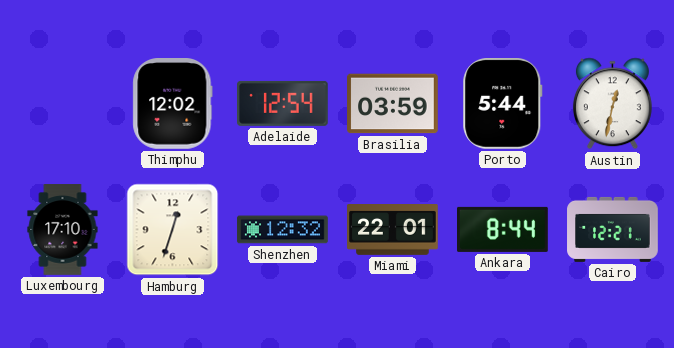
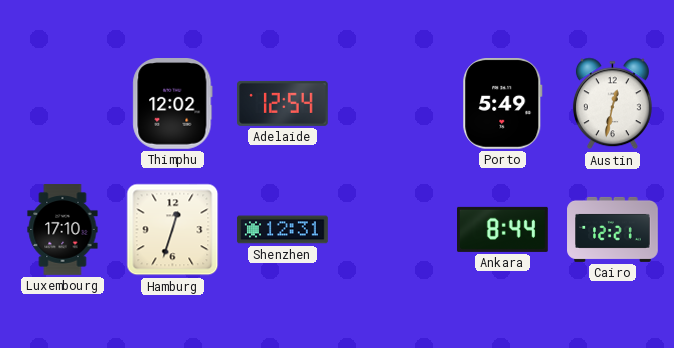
Brasilia: 03:59 -> none (393, 104)
Porto: 5:44 -> 5:49 (503, 104)
Shenzhen: 12:32 -> 12:31 (283, 230)
Miami: 22:01 -> none (393, 230)
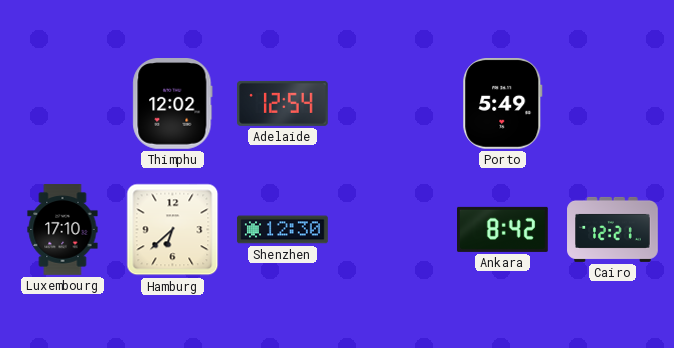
Austin: 12:32 -> none (612, 104)
Hamburg: 12:33 -> 6:38 (173, 230)
Shenzhen: 12:31 -> 12:30 (283, 230)
Ankara: 8:44 -> 8:42 (503, 229)
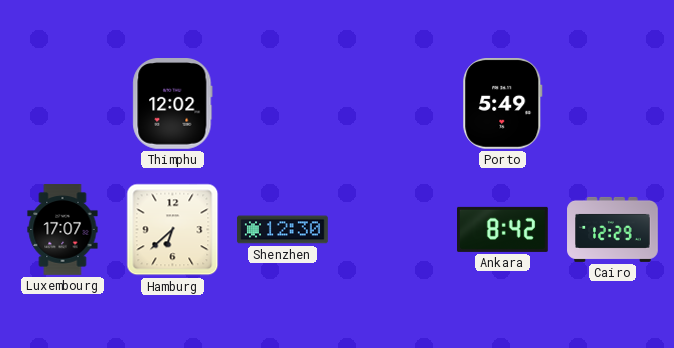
Adelaide: 12:54 -> none (283, 103)
Luxembourg: 17:10 -> 17:07 (63, 230)
Cairo: 12:21 -> 12:29 (613, 229)
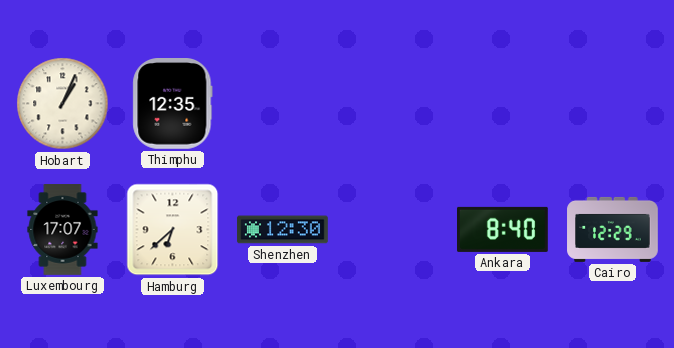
Hobart: none -> 1:04 (63, 104)
Thimphu: 12:02 -> 12:35 (173, 104)
Porto: 5:49 -> none (503, 104)
Ankara: 8:42 -> 8:40 (503, 229)
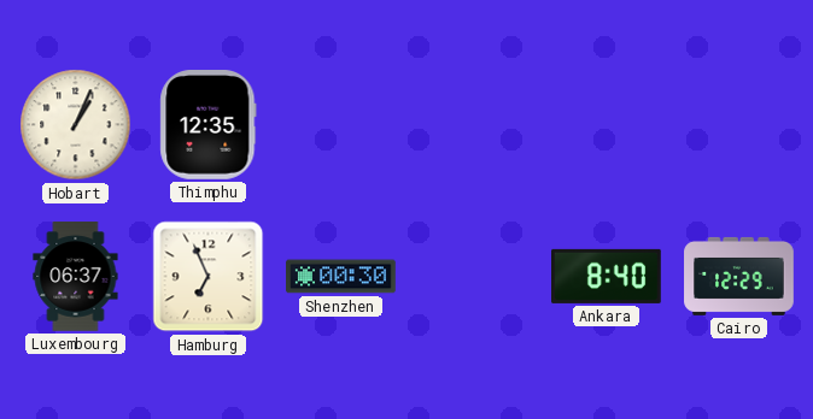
Luxembourg: 17:07 -> 06:37 (76, 277)
Hamburg: 6:38 -> 6:56 (209, 277)
Shenzhen: 12:30 -> 00:30 (341, 277)
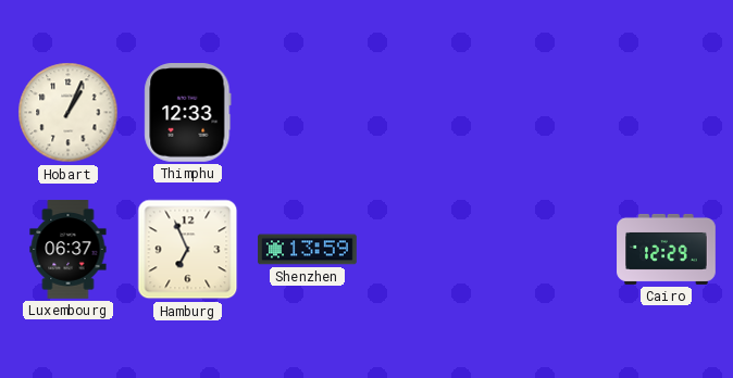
Thimphu: 12:35 -> 12:33 (188, 113)
Shenzhen: 00:30 -> 13:59 (308, 250)
Ankara: 8:40 -> none (607, 276)
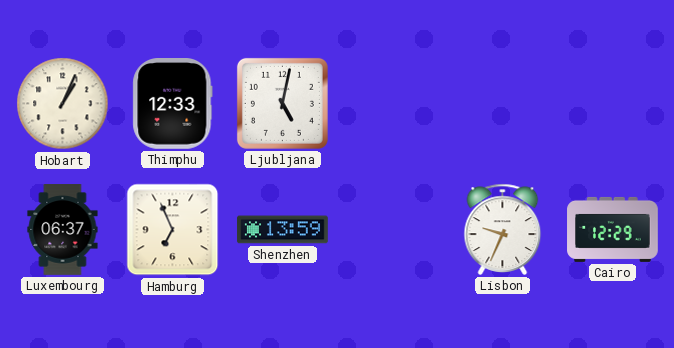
Ljubljana: none -> 5:02 (282, 103)
Lisbon: none -> 9:34 (503, 229)
